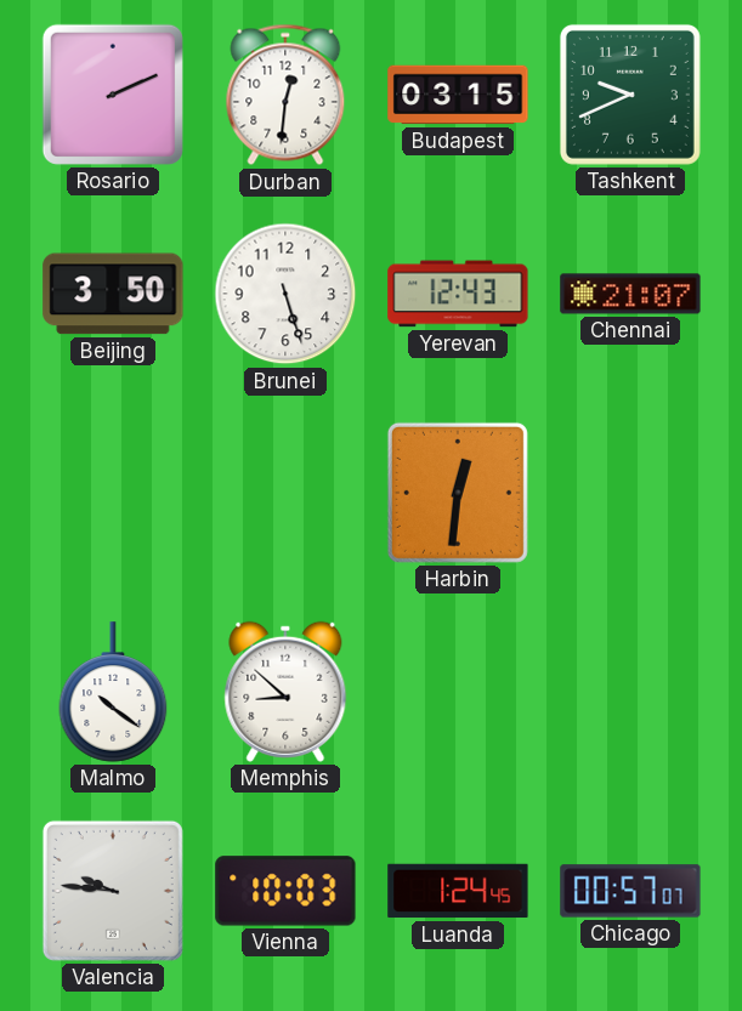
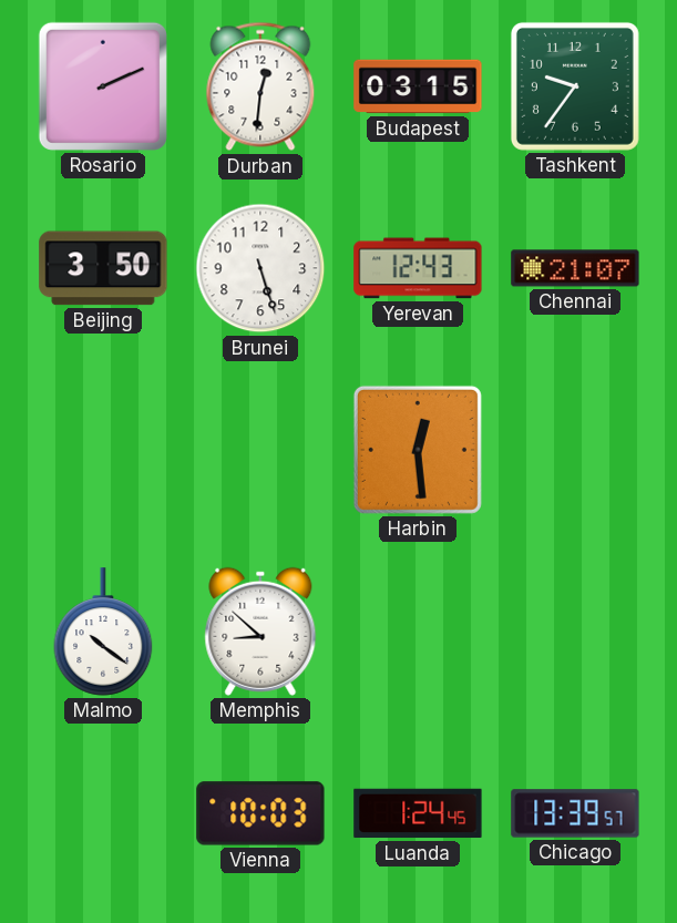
Tashkent: 9:41 -> 9:36 (575, 86)
Harbin: 12:31 -> 12:29 (418, 450)
Valencia: 9:46 -> none (113, 891)
Chicago: 00:57 -> 13:39 (575, 813)
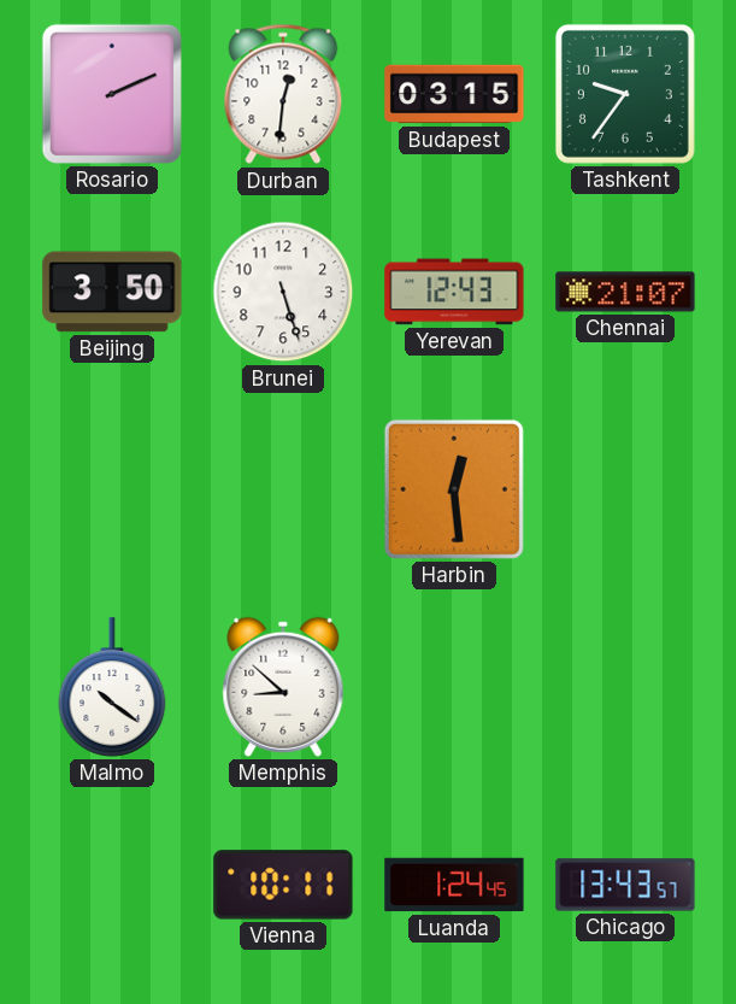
Vienna: 10:03 -> 10:11 (283, 885)
Chicago: 13:39 -> 13:43 (625, 885)
